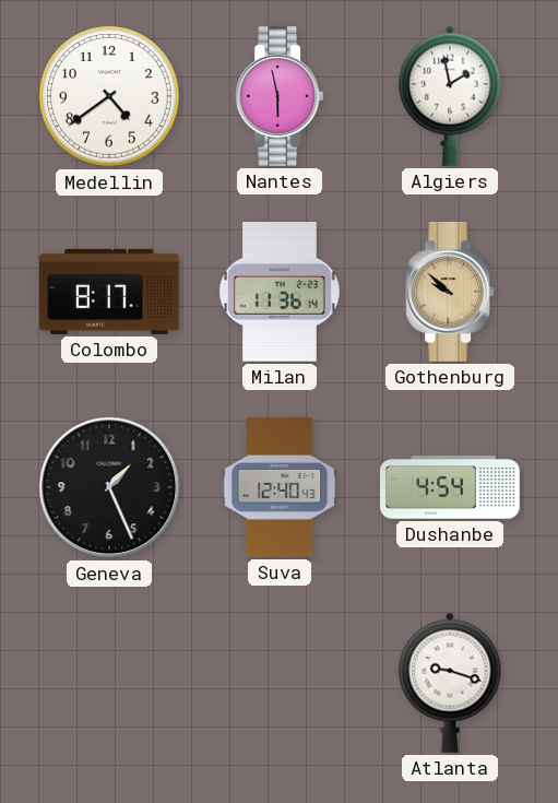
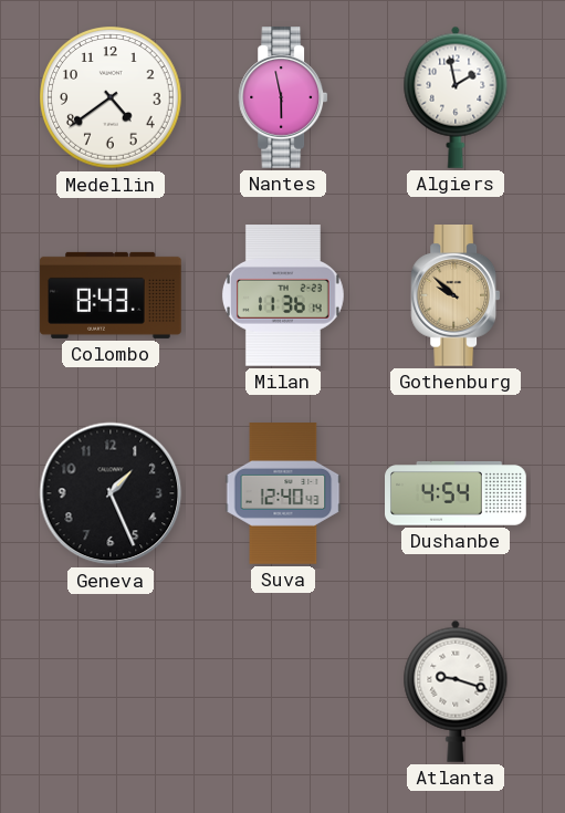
Colombo: 8:17 -> 8:43 (111, 295)
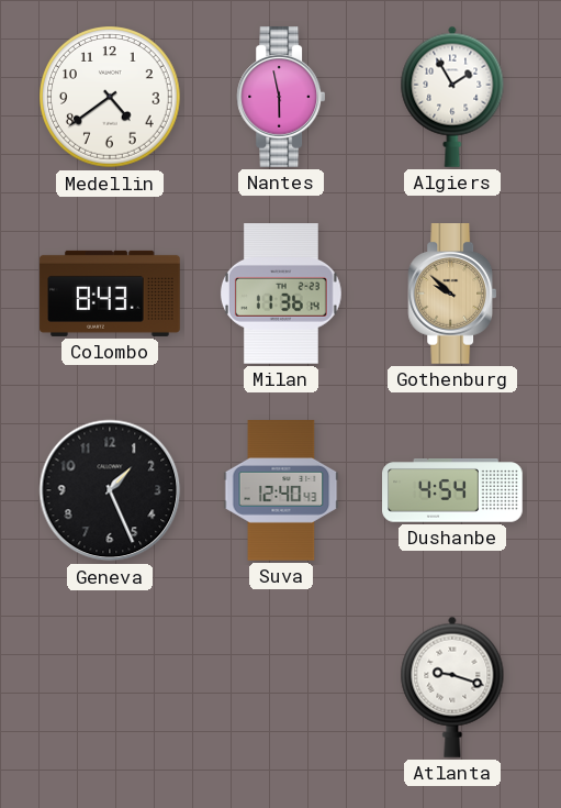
Algiers: 1:58 -> 1:55 (452, 97)
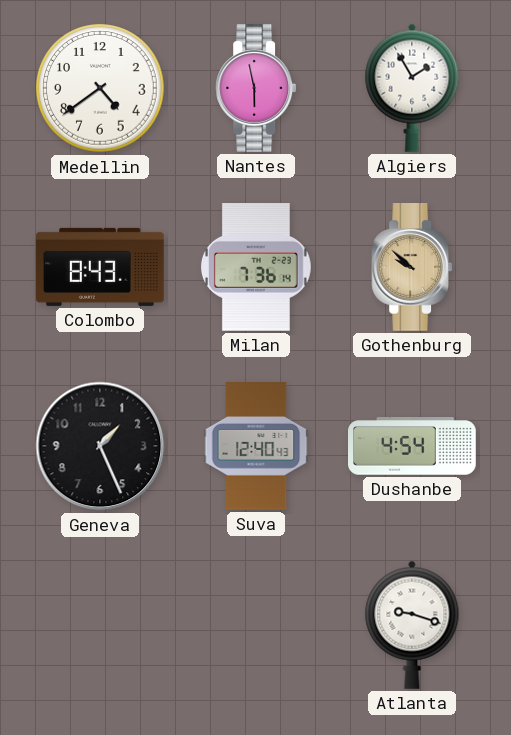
Milan: 11:36 -> 7:36 (256, 268)
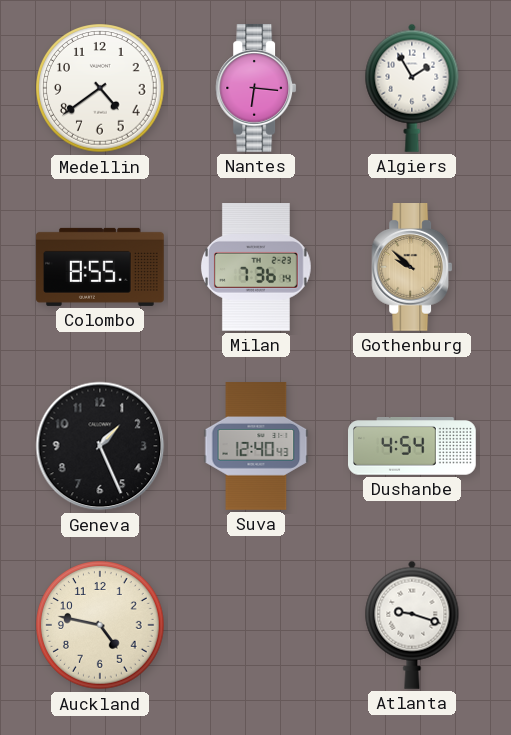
Nantes: 5:58 -> 6:16 (256, 89)
Colombo: 8:43 -> 8:55 (100, 267)
Auckland: none -> 4:47 (100, 625)
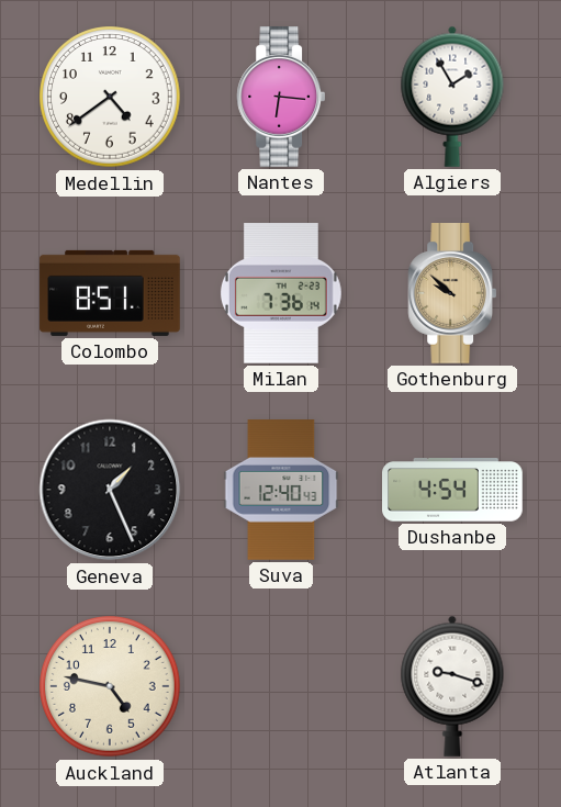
Colombo: 8:55 -> 8:51 (110, 293)
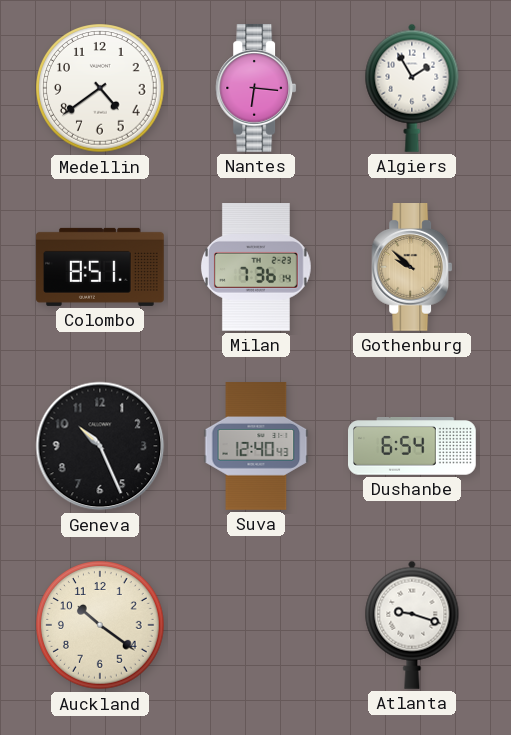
Geneva: 1:26 -> 10:26 (100, 446)
Dushanbe: 4:54 -> 6:54 (413, 446)
Auckland: 4:47 -> 10:21 (100, 625)
